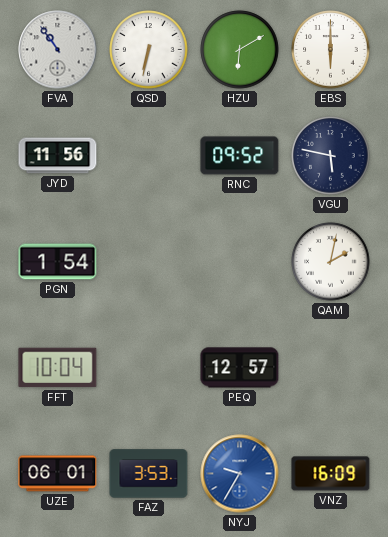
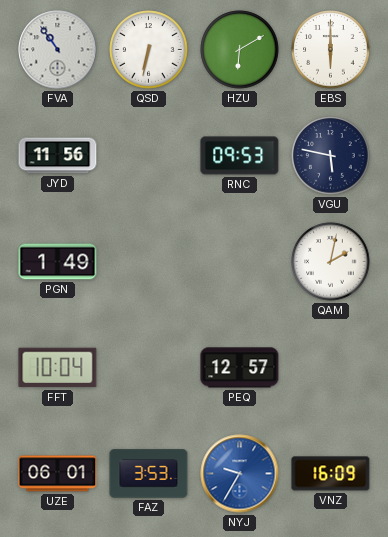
RNC: 09:52 -> 09:53 (240, 156)
PGN: 1:54 -> 1:49 (58, 262)
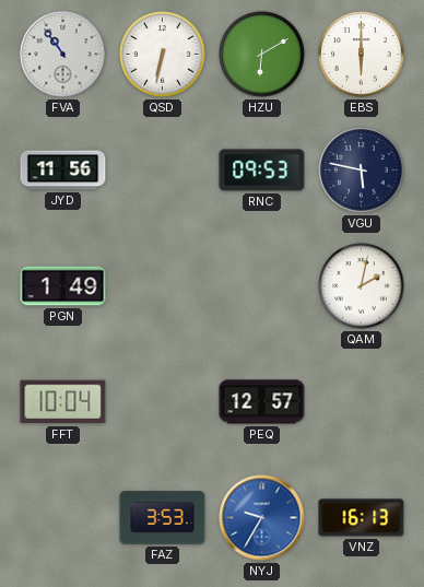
UZE: 06:01 -> none (58, 474)
VNZ: 16:09 -> 16:13 (362, 518)
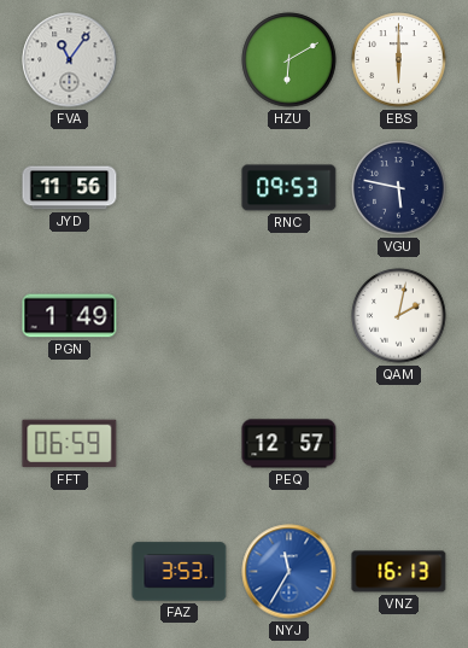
FVA: 10:54 -> 11:06 (70, 60)
QSD: 6:32 -> none (163, 55)
FFT: 10:04 -> 06:59 (70, 444)
NYJ: 9:35 -> 11:35 (289, 572)
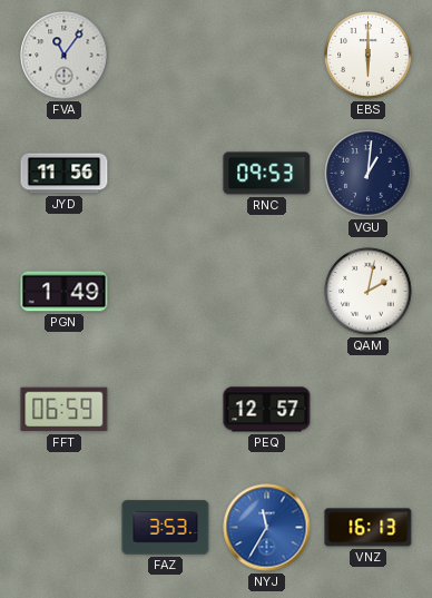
HZU: 6:10 -> none (289, 60)
VGU: 5:47 -> 1:01 (369, 174)
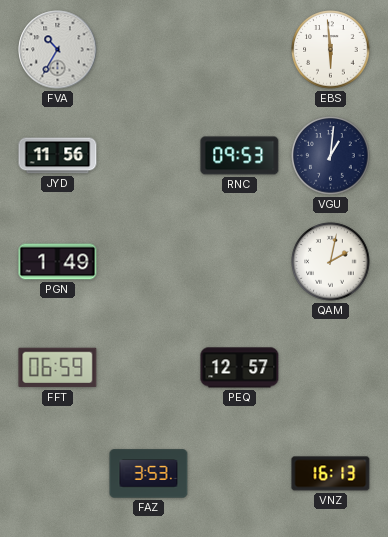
FVA: 11:06 -> 10:35 (58, 50)
EBS: 6:00 -> 5:59 (331, 50)
NYJ: 11:35 -> none (267, 528)
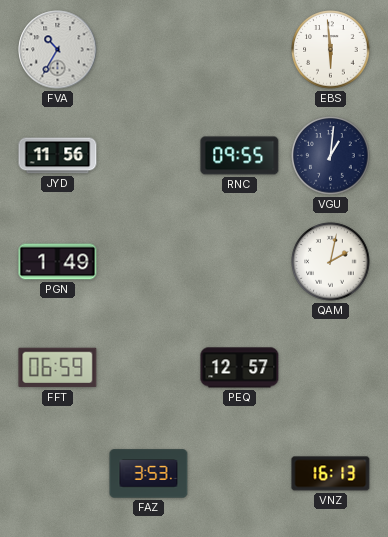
RNC: 09:53 -> 09:55 (240, 156)
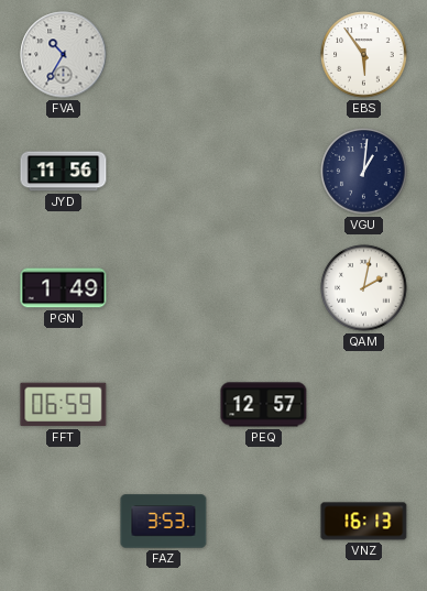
EBS: 5:59 -> 5:54 (364, 55)
RNC: 09:55 -> none (240, 156)
